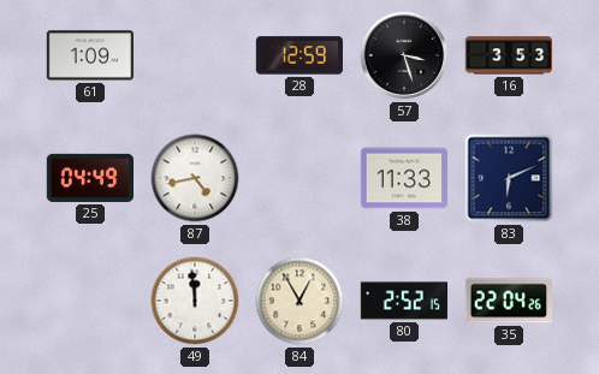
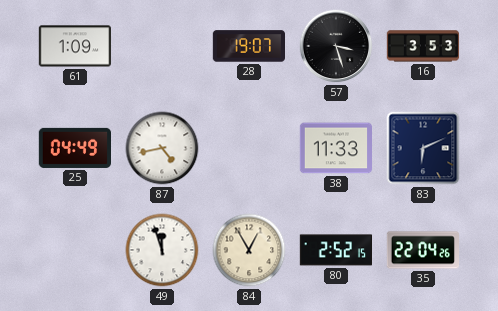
28: 12:59 -> 19:07 (248, 46)
49: 11:59 -> 11:57 (162, 250)
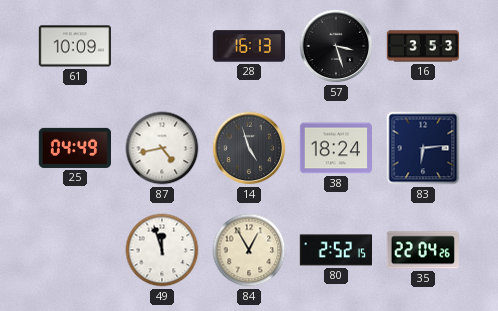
61: 1:09 -> 10:09 (74, 46)
28: 19:07 -> 16:13 (248, 46)
14: none -> 4:57 (249, 148)
38: 11:33 -> 18:24 (335, 148)
83: 6:11 -> 6:14 (423, 148)
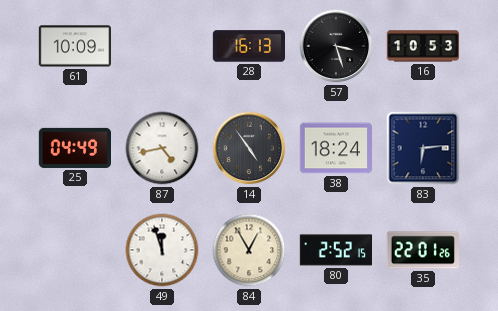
16: 3:53 -> 10:53 (422, 46)
14: 4:57 -> 4:54 (249, 148)
35: 22:04 -> 22:01 (422, 250)
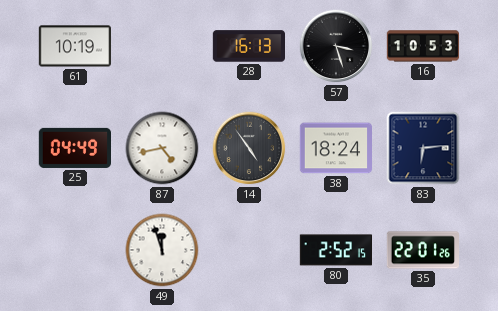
61: 10:09 -> 10:19 (74, 46)
84: 12:55 -> none (249, 250)
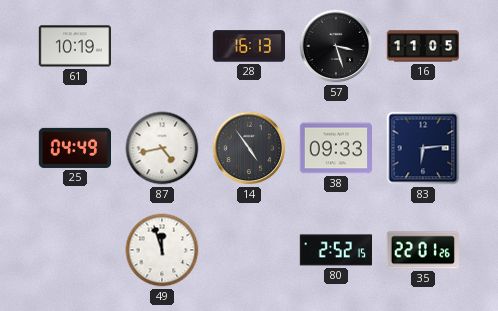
16: 10:53 -> 11:05 (422, 46)
38: 18:24 -> 09:33 (335, 148)
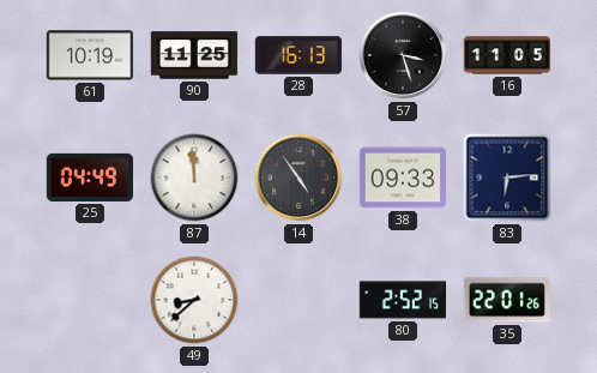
90: none -> 11:25 (193, 55)
87: 4:43 -> 11:59 (194, 178)
49: 11:57 -> 8:38 (194, 300)
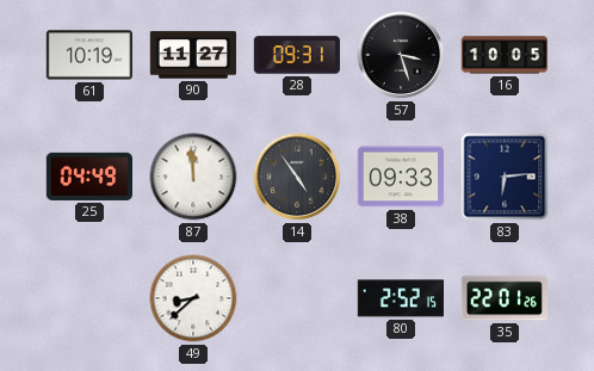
90: 11:25 -> 11:27 (192, 55)
28: 16:13 -> 09:31 (296, 55)
16: 11:05 -> 10:05 (503, 55)
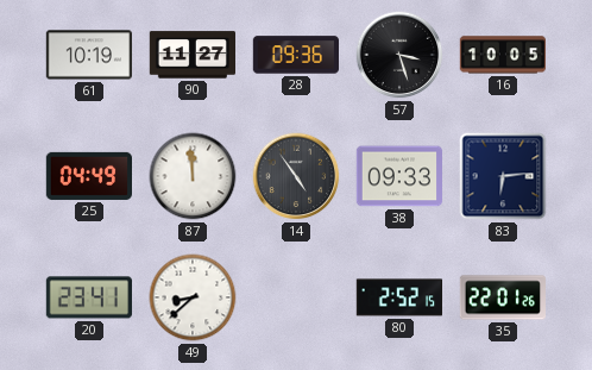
28: 09:31 -> 09:36 (295, 55)
20: none -> 23:41 (88, 297)
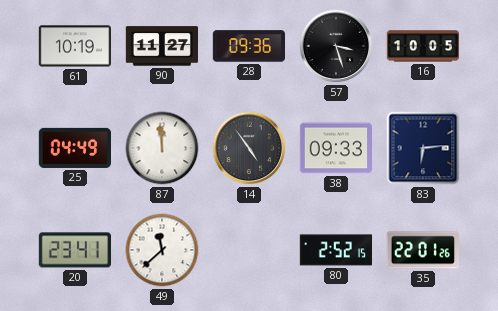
49: 8:38 -> 11:38 (162, 250)
